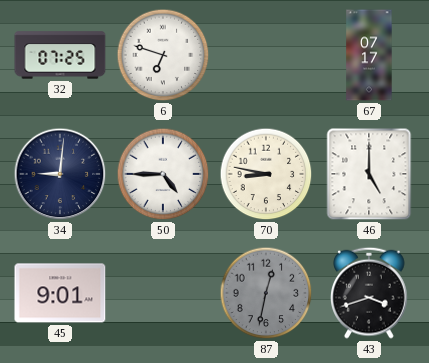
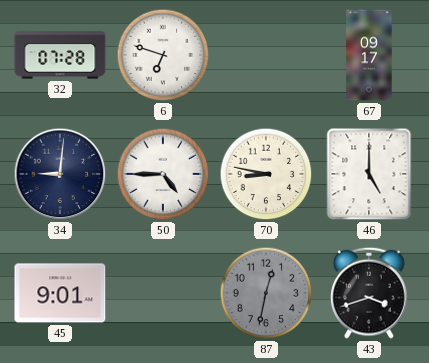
32: 07:25 -> 07:28 (60, 55)
67: 07:17 -> 09:17 (369, 55)
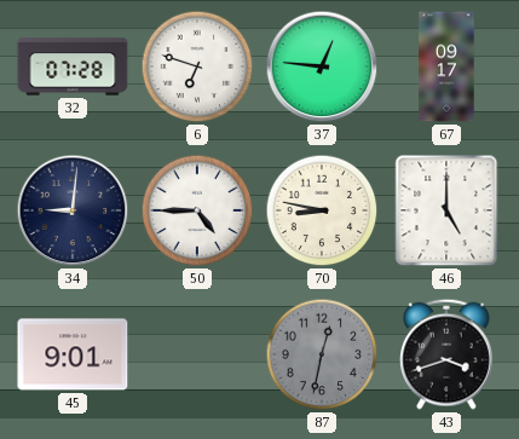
37: none -> 12:46 (322, 67)
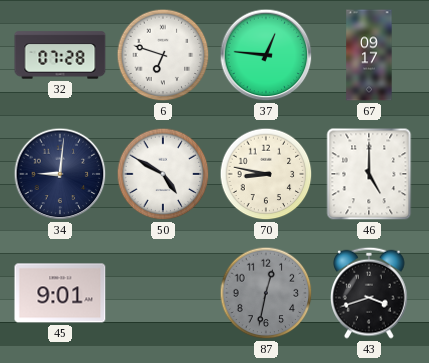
50: 4:45 -> 4:50 (163, 174)
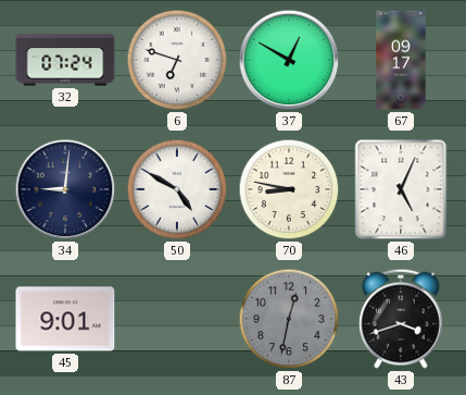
32: 07:28 -> 07:24 (65, 60)
37: 12:46 -> 12:50 (289, 60)
46: 5:00 -> 5:04 (401, 189)
